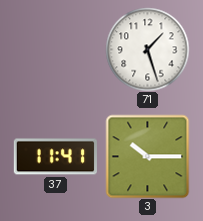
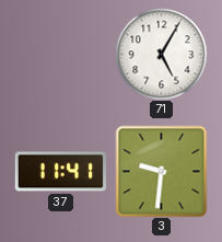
71: 1:27 -> 5:05 (161, 54)
3: 10:15 -> 9:31 (161, 171)
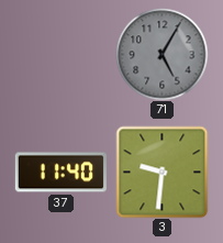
71 dial: white -> grey (161, 54)
37: 11:41 -> 11:40 (60, 173)
